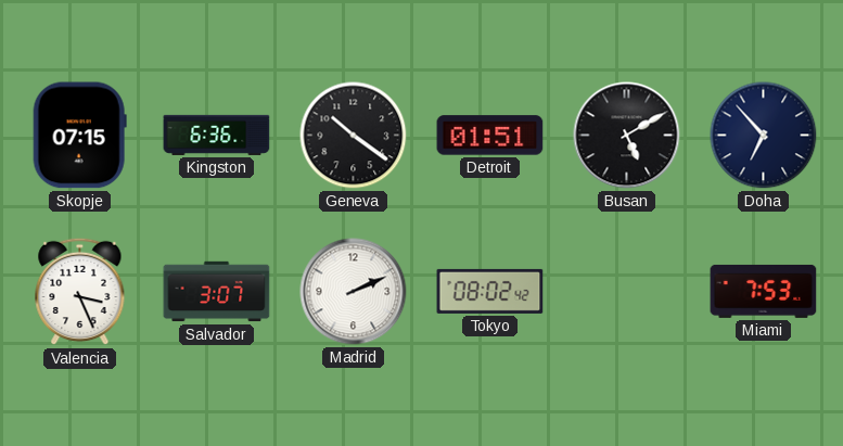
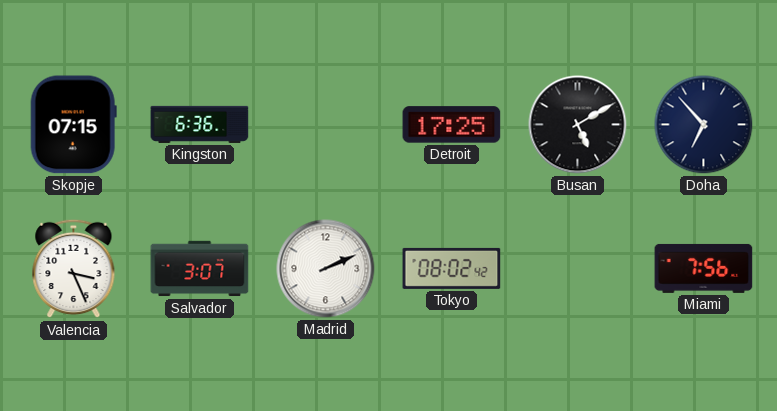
Geneva: 10:21 -> none (354, 136)
Detroit: 01:51 -> 17:25 (452, 125)
Miami: 7:53 -> 7:56 (704, 268)
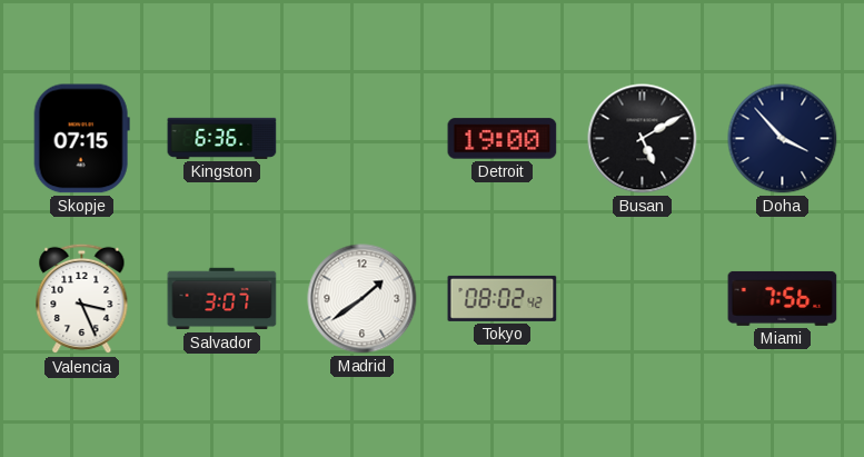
Detroit: 17:25 -> 19:00 (503, 139)
Doha: 6:53 -> 3:53 (783, 139)
Madrid: 2:11 -> 1:39 (363, 299)
